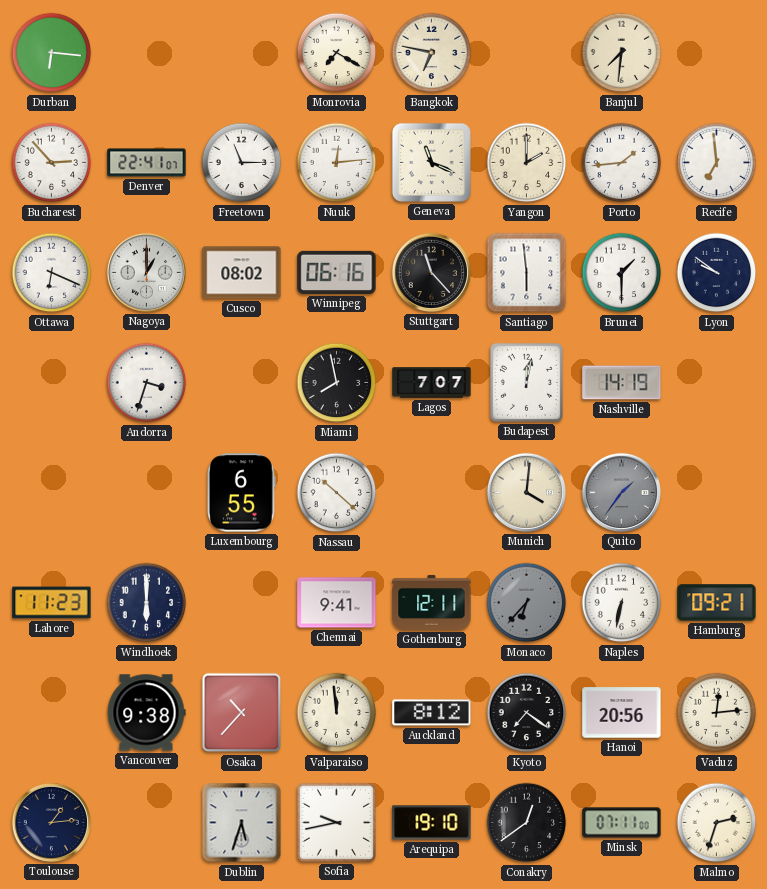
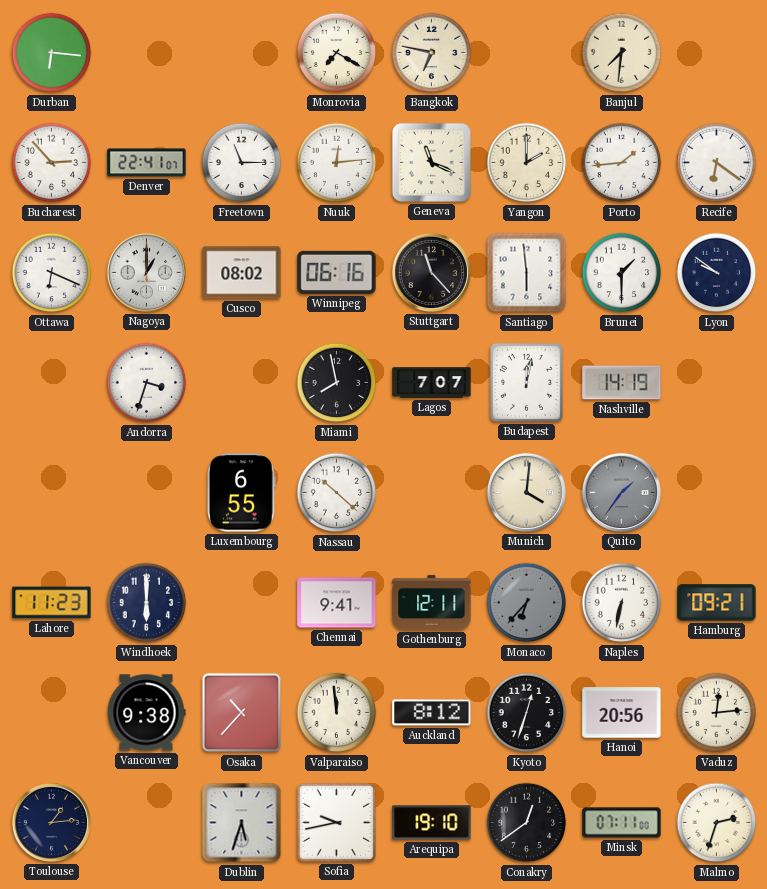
Recife: 6:59 -> 6:21 (717, 163)
Kyoto: 7:21 -> 12:33 (527, 713)
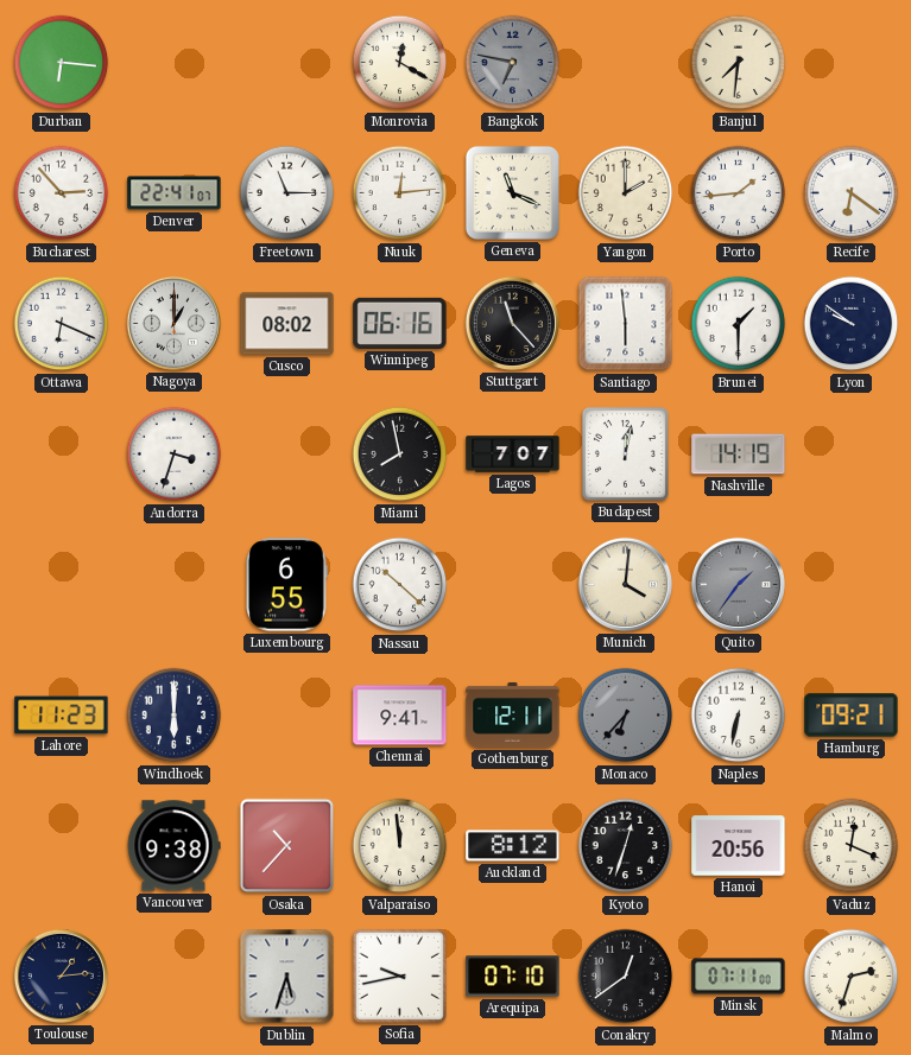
Monrovia: 7:20 -> 12:20 (400, 63)
Bangkok dial: cream -> grey (513, 63)
Vaduz: 12:14 -> 12:19 (852, 846)
Arequipa: 19:10 -> 07:10 (513, 977)
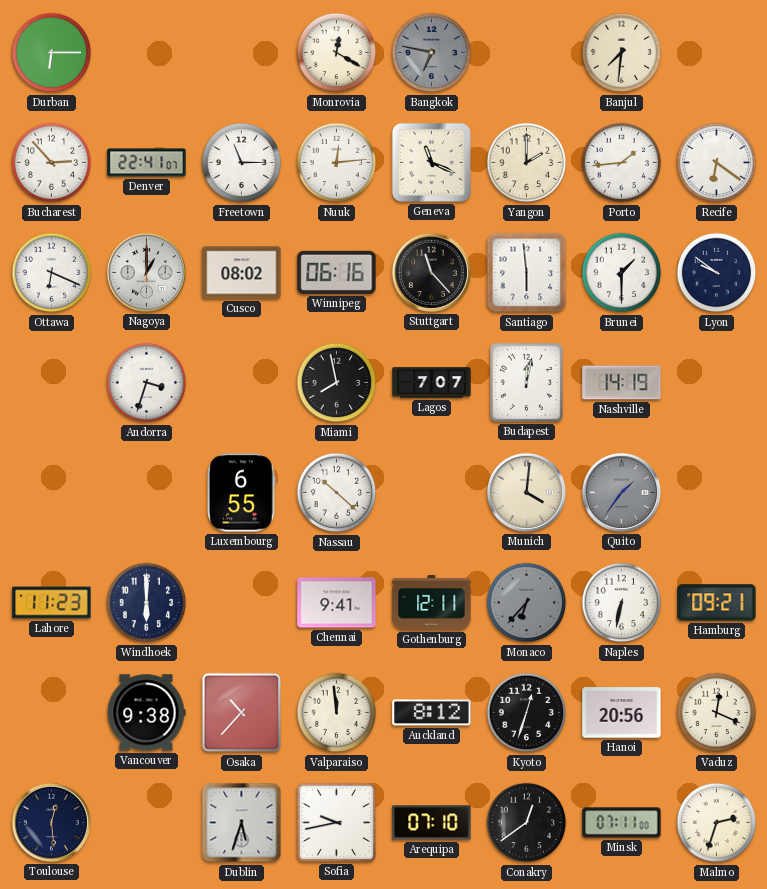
Durban: 6:16 -> 6:15 (52, 53)
Toulouse: 1:14 -> 12:29 (51, 822)
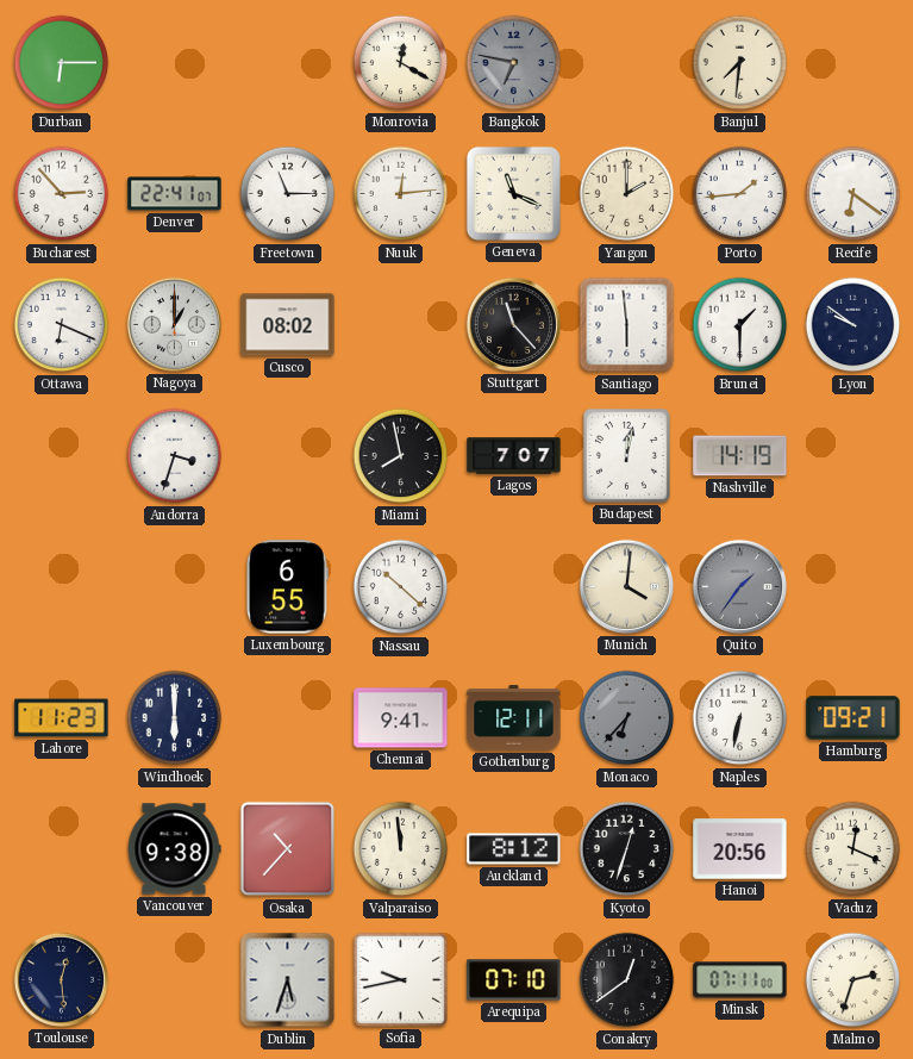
Winnipeg: 06:16 -> none (337, 272)
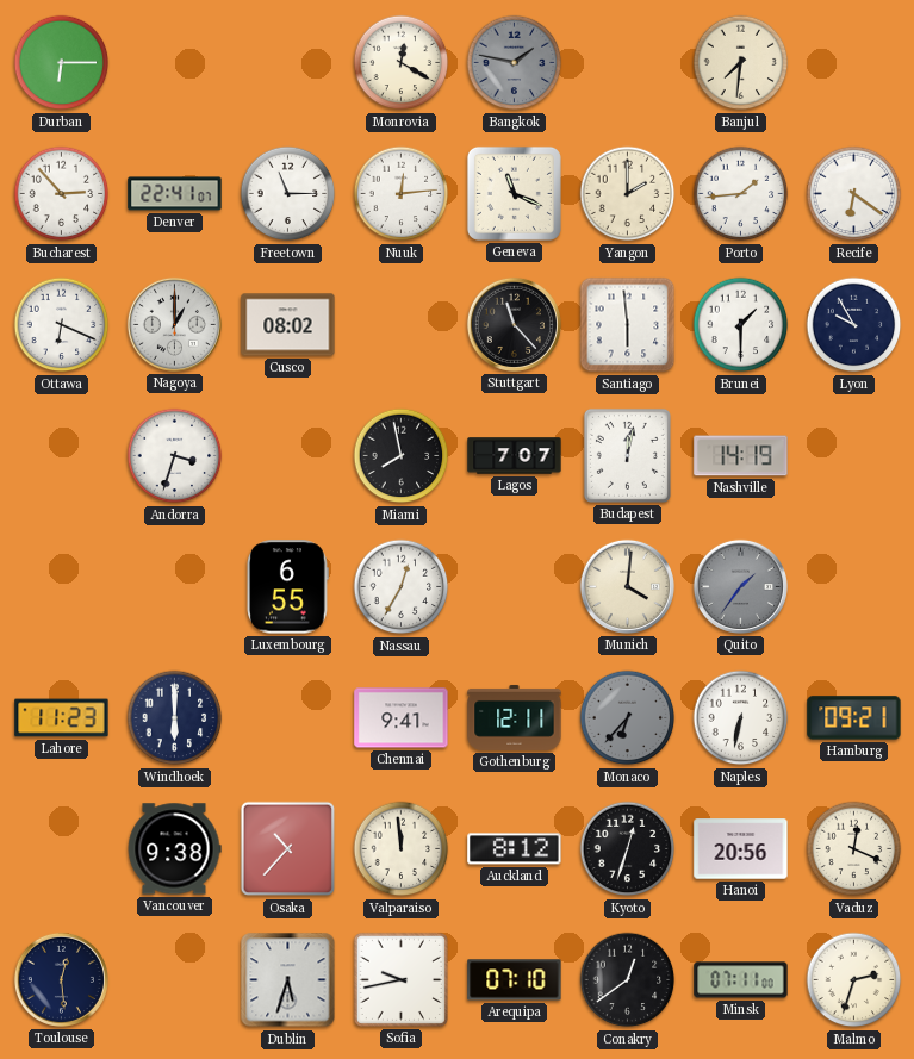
Bangkok: 6:47 -> 1:47 (515, 63)
Lyon: 9:51 -> 9:55 (854, 325)
Nassau: 10:22 -> 12:35 (402, 587)
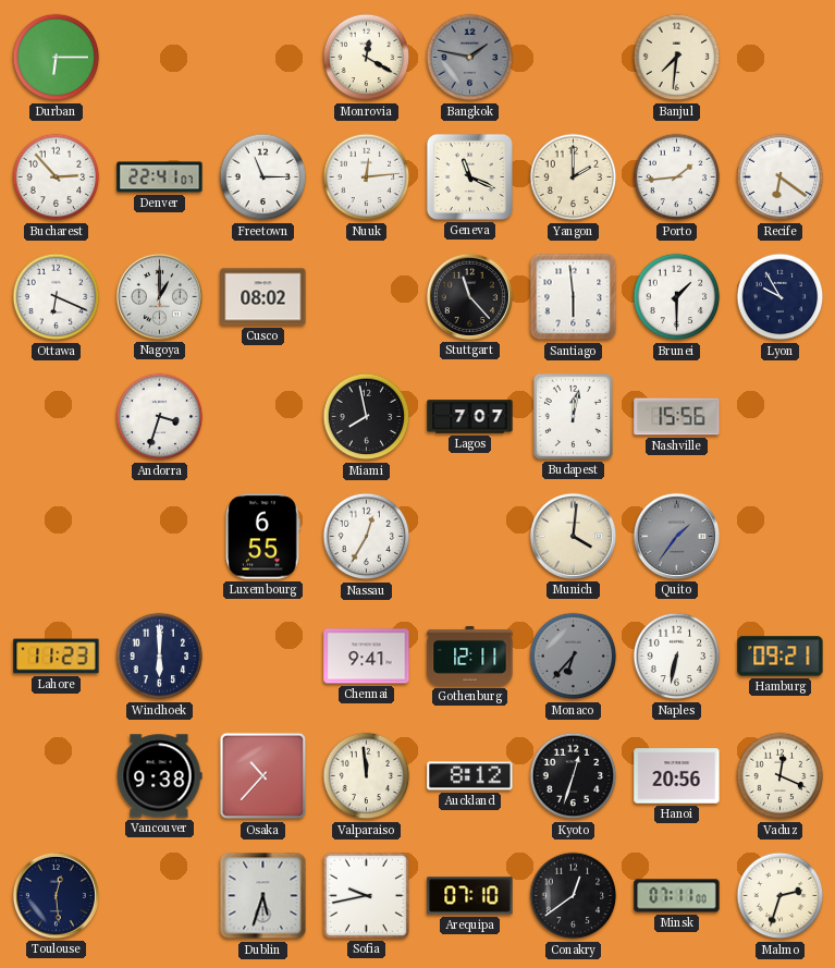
Nashville: 14:19 -> 15:56 (677, 417)
